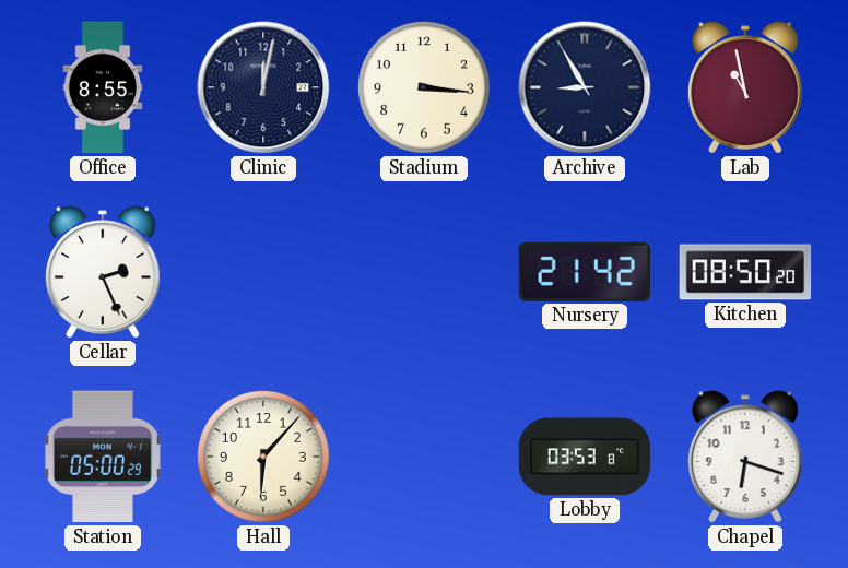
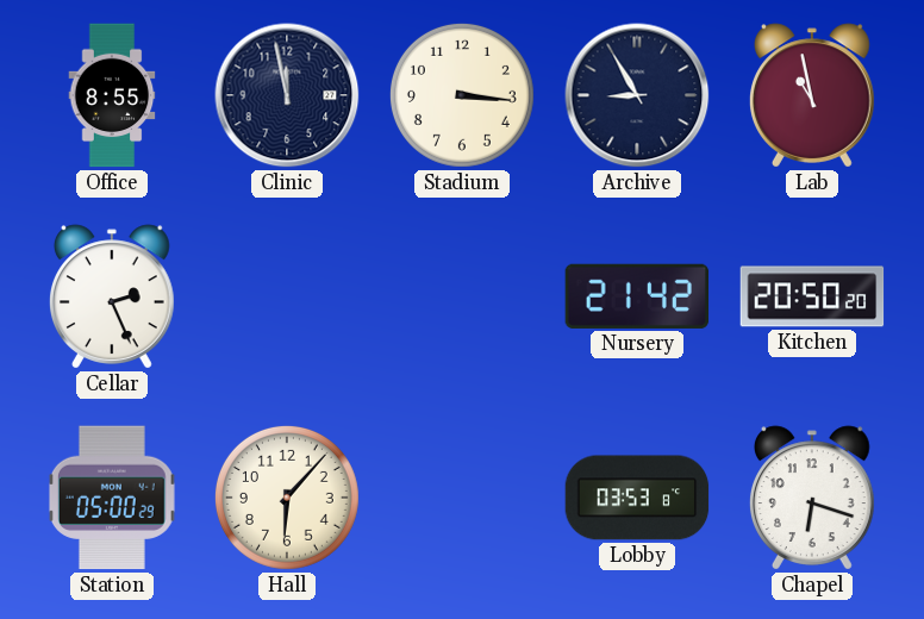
Clinic: 12:02 -> 11:58 (287, 95)
Kitchen: 08:50 -> 20:50 (812, 296)
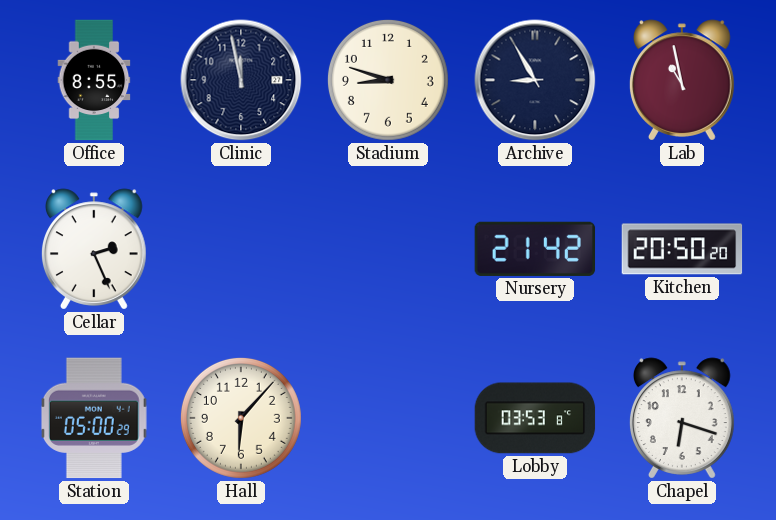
Stadium: 3:16 -> 8:48 (388, 80)
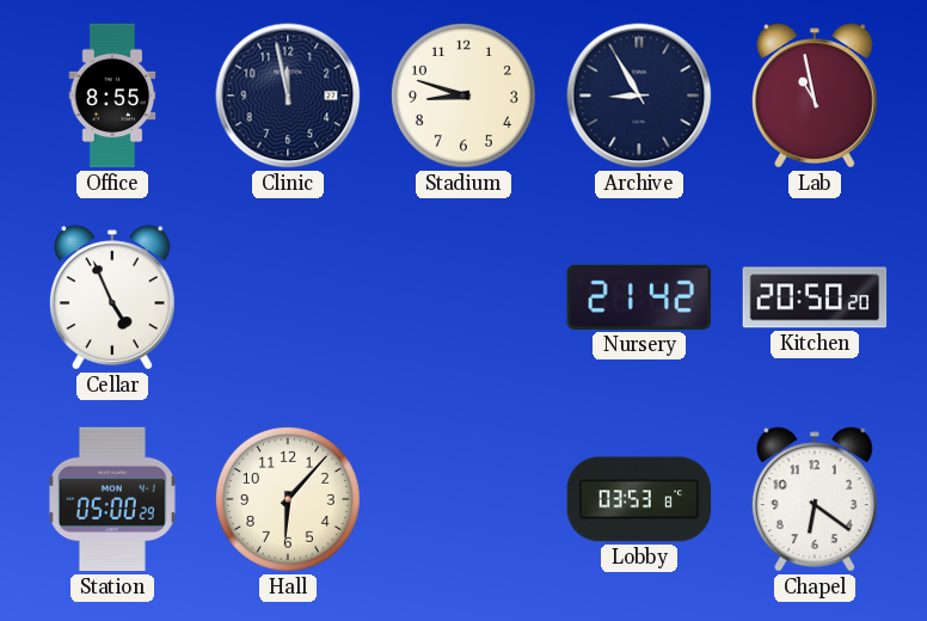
Cellar: 2:26 -> 4:56 (112, 297)
Chapel: 6:18 -> 6:21 (815, 499)
